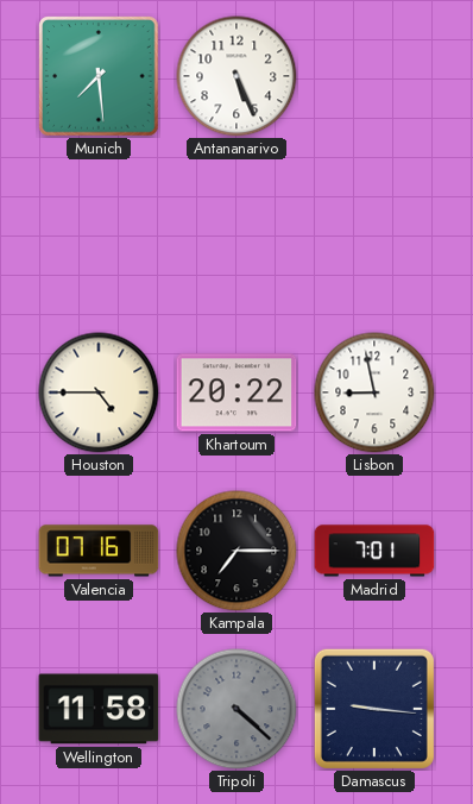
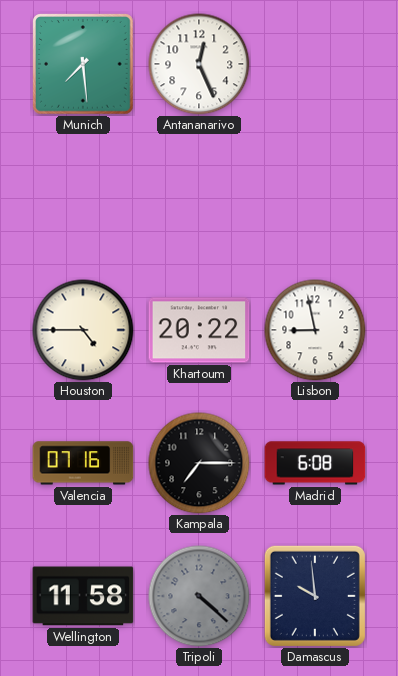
Antananarivo: 5:26 -> 12:26 (199, 64)
Madrid: 7:01 -> 6:08 (315, 463)
Damascus: 9:16 -> 9:59 (315, 596)
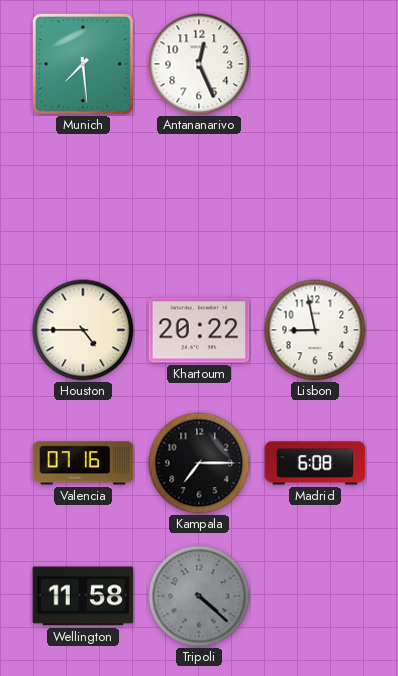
Damascus: 9:59 -> none (315, 596)
